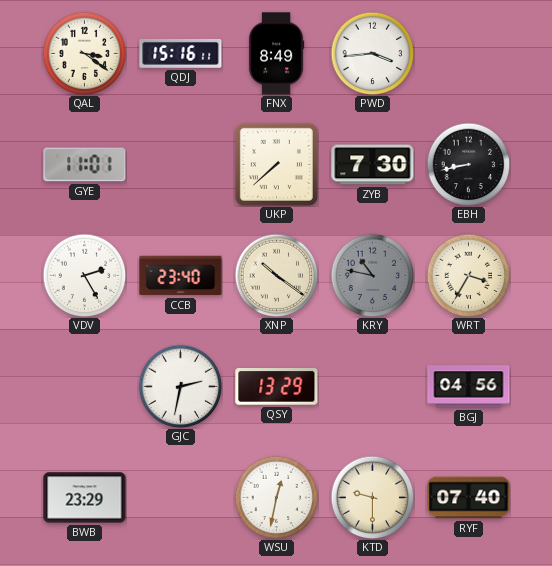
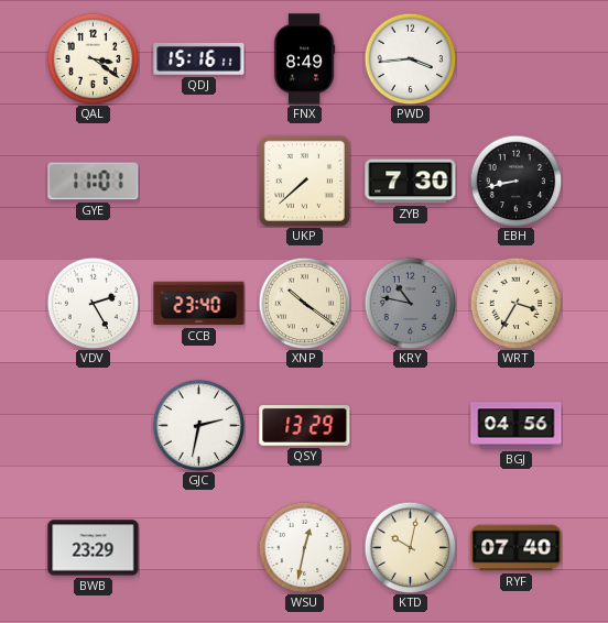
KTD: 9:30 -> 10:02 (410, 547)
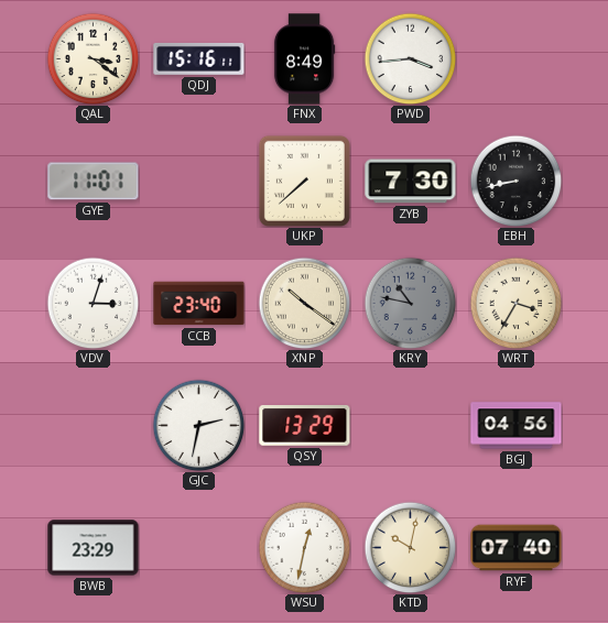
VDV: 2:25 -> 3:03 (93, 303)
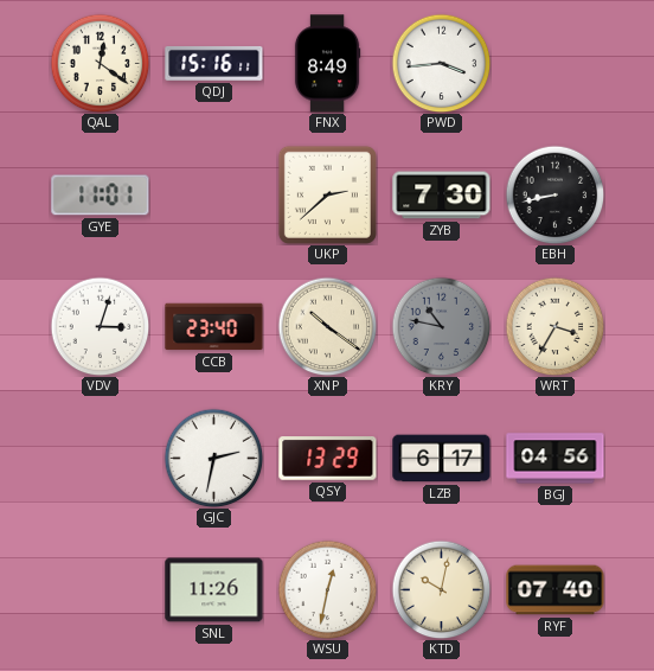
QAL: 3:21 -> 12:21 (100, 63)
UKP: 7:38 -> 2:38 (327, 194)
LZB: none -> 6:17 (442, 459)
BWB: 23:29 -> none (94, 548)
SNL: none -> 11:26 (214, 590)
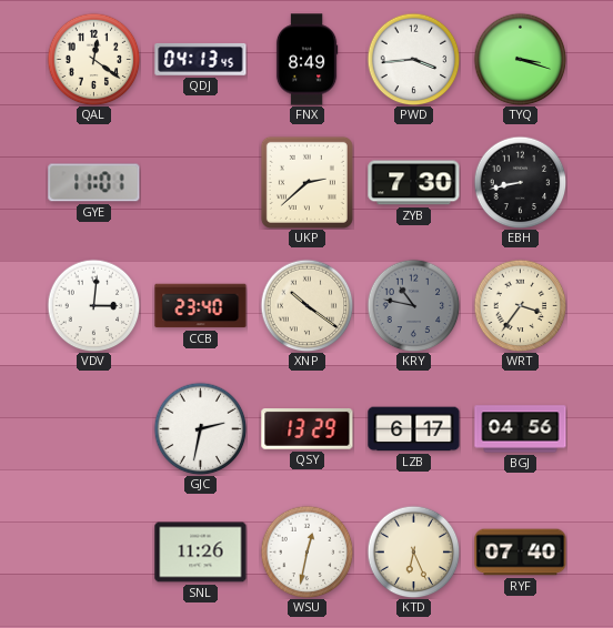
QDJ: 15:16 -> 04:13 (201, 59)
TYQ: none -> 3:18 (520, 59)
VDV: 3:03 -> 3:01 (93, 305)
WRT: 3:35 -> 3:36 (520, 305)
KTD: 10:02 -> 6:26 (413, 551)
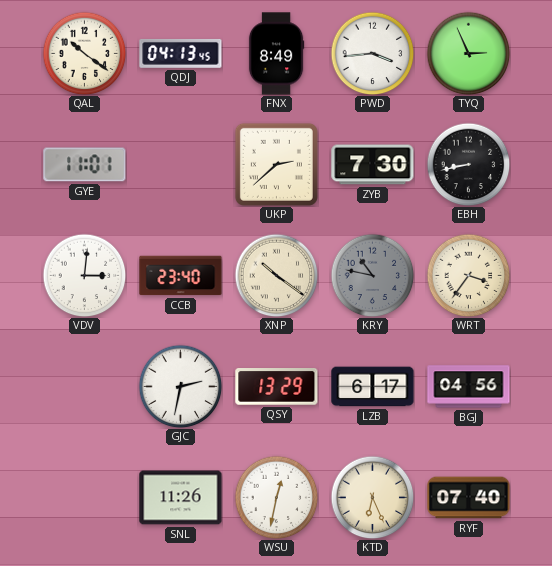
QAL: 12:21 -> 10:21 (84, 53)
TYQ: 3:18 -> 2:56 (468, 53)
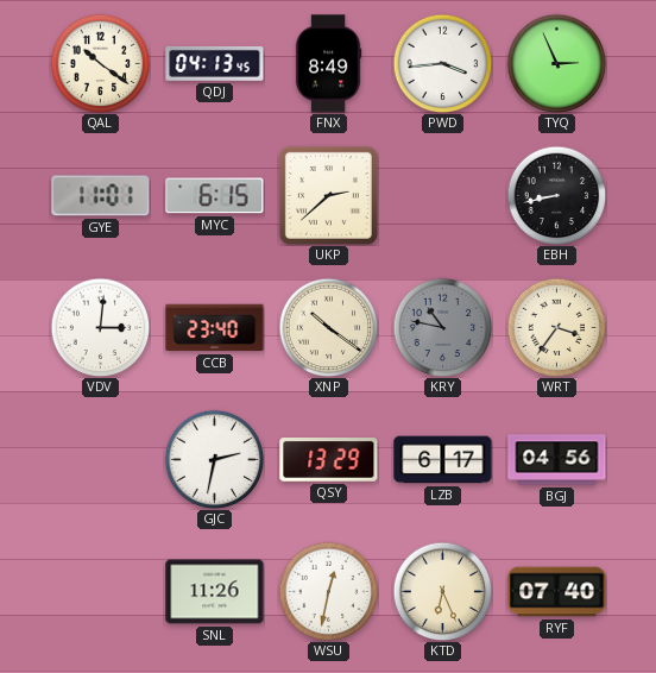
MYC: none -> 6:15 (215, 196)
ZYB: 7:30 -> none (373, 165)
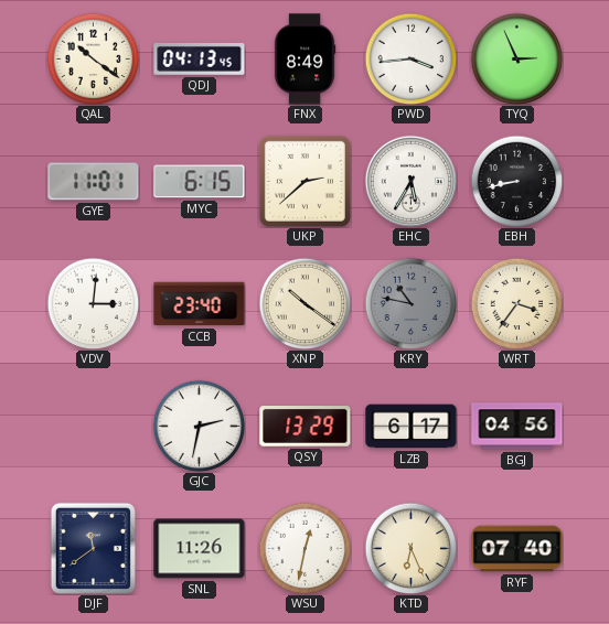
EHC: none -> 5:35 (410, 181)
DJF: none -> 11:39 (93, 548)
